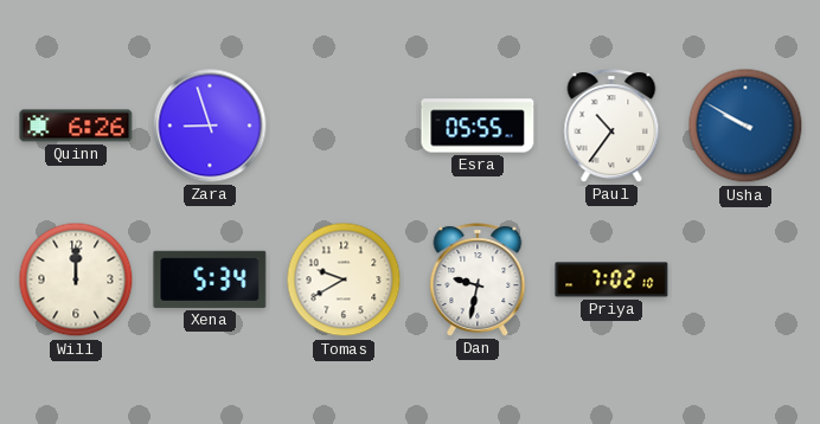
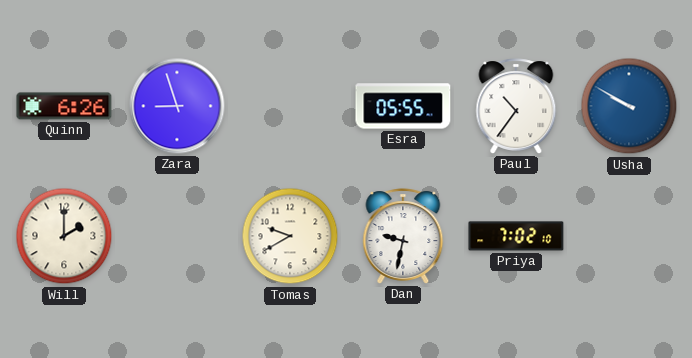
Will: 12:00 -> 2:00 (64, 236)
Xena: 5:34 -> none (210, 280)
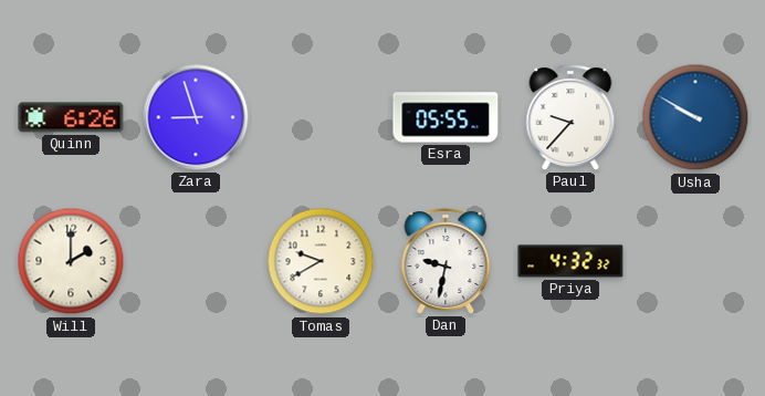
Paul: 10:36 -> 9:37 (570, 117)
Priya: 7:02 -> 4:32 (570, 261)
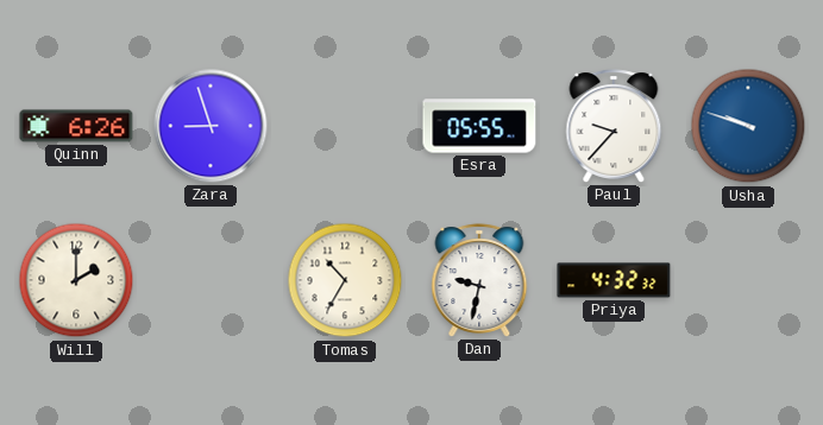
Usha: 9:50 -> 9:48 (748, 126)
Tomas: 9:40 -> 10:35 (345, 280)
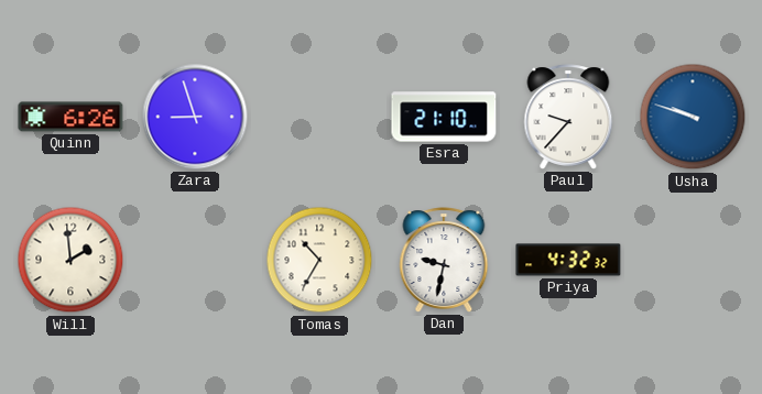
Esra: 05:55 -> 21:10 (444, 117)
Will: 2:00 -> 1:59 (70, 260)
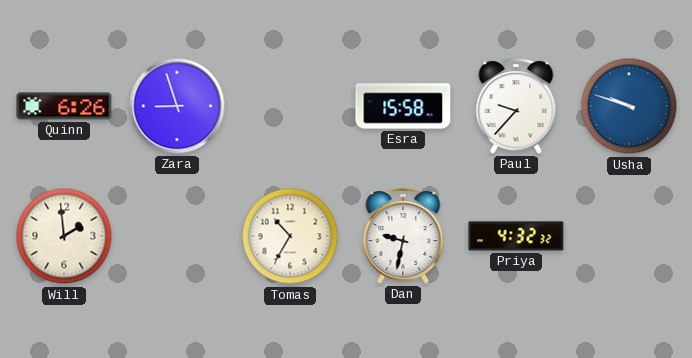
Esra: 21:10 -> 15:58 (403, 106)
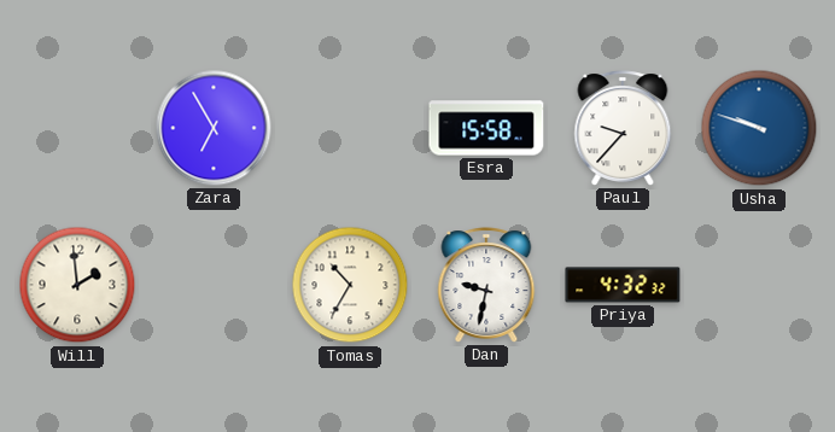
Quinn: 6:26 -> none (64, 106)
Zara: 8:57 -> 6:55 (214, 128)
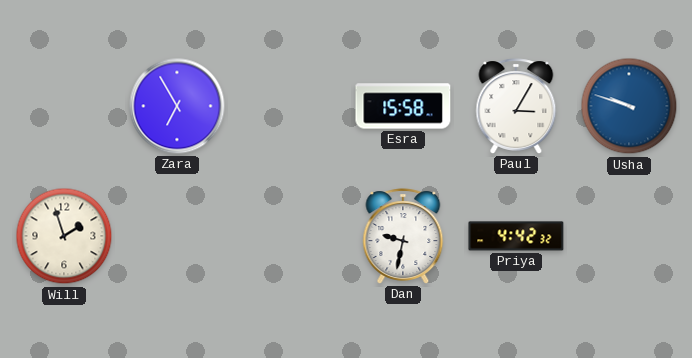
Paul: 9:37 -> 3:05 (516, 106)
Will: 1:59 -> 1:57 (64, 236)
Tomas: 10:35 -> none (350, 285)
Priya: 4:32 -> 4:42 (516, 236)
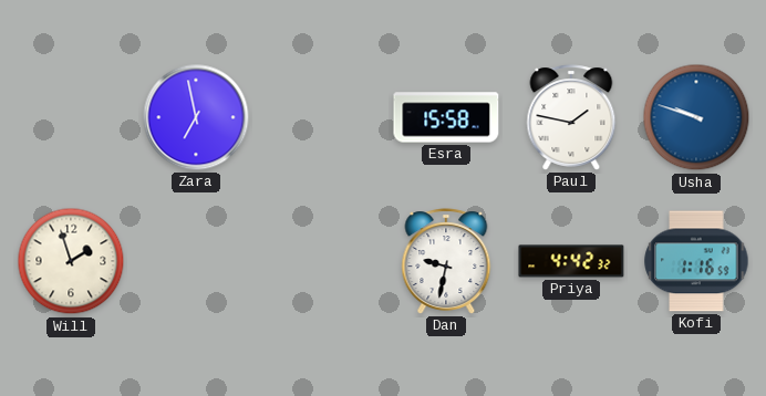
Zara: 6:55 -> 6:58 (196, 117)
Paul: 3:05 -> 1:47 (571, 117)
Kofi: none -> 1:16 (696, 261)
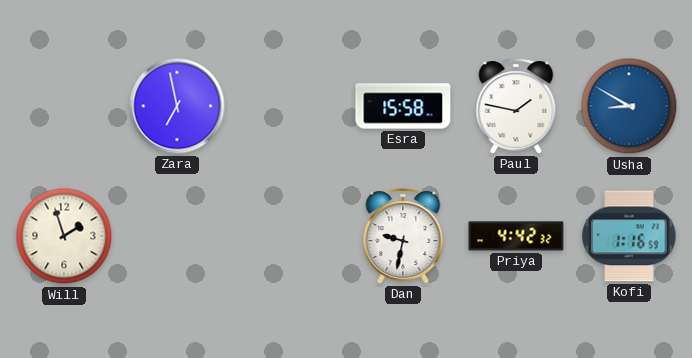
Usha: 9:48 -> 8:50 (629, 106)
